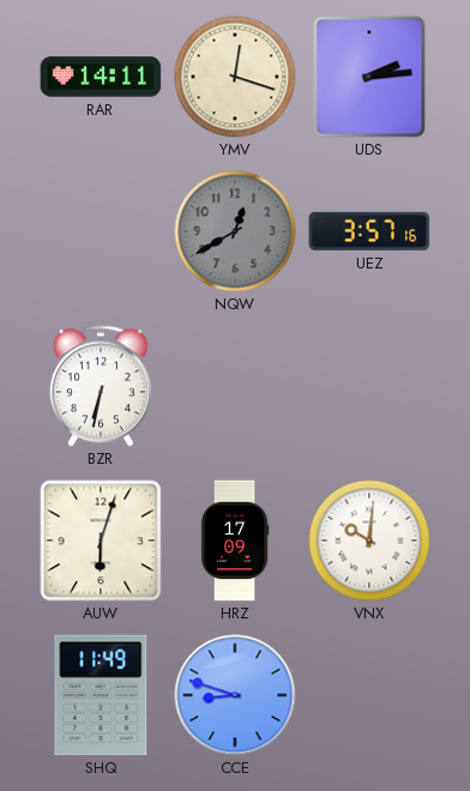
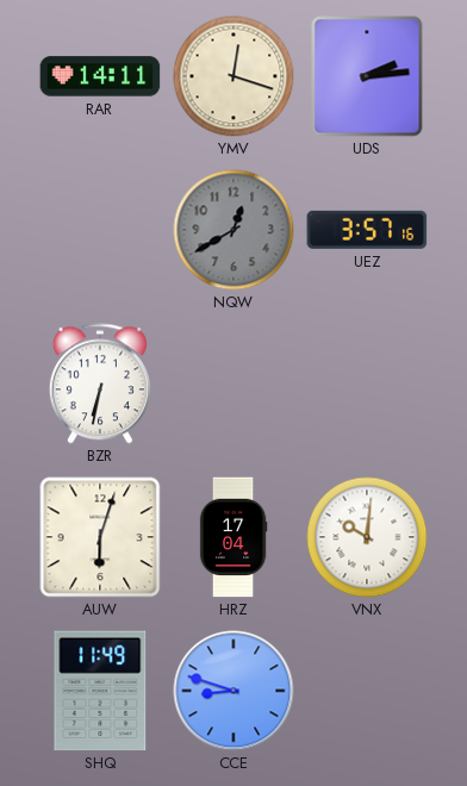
HRZ: 17:09 -> 17:04 (233, 537)
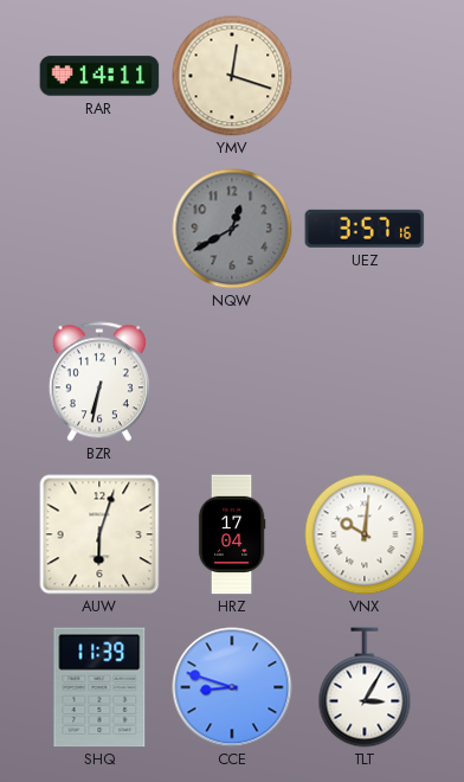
UDS: 2:14 -> none (367, 76)
SHQ: 11:49 -> 11:39 (99, 687)
TLT: none -> 3:05 (365, 687)
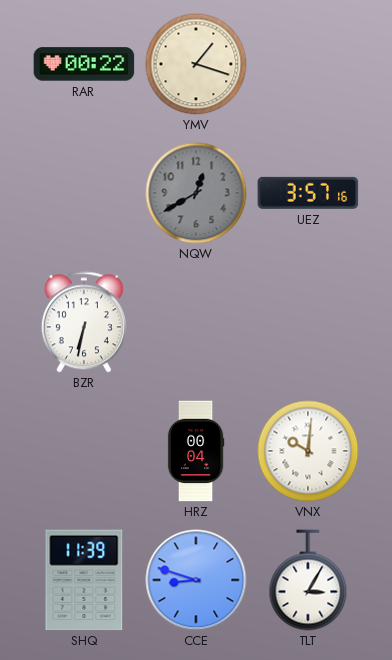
RAR: 14:11 -> 00:22 (84, 64)
YMV: 12:18 -> 1:18 (196, 64)
AUW: 6:03 -> none (99, 534)
HRZ: 17:04 -> 00:04 (196, 451)
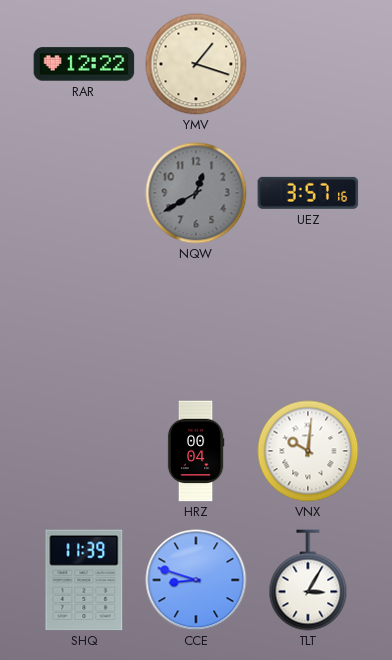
RAR: 00:22 -> 12:22 (84, 64)
BZR: 6:32 -> none (84, 322)
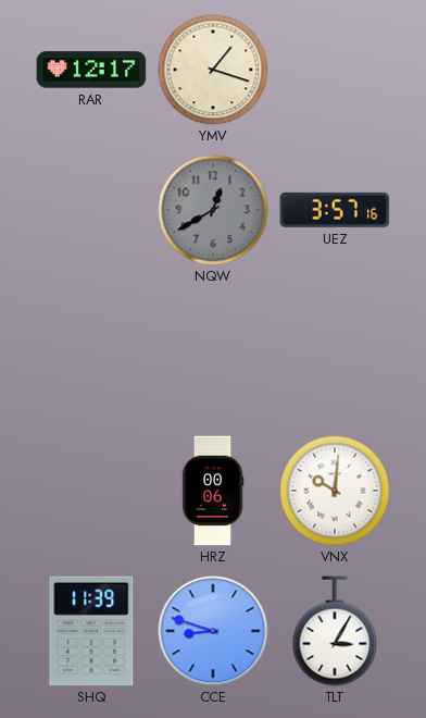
RAR: 12:22 -> 12:17 (91, 70)
HRZ: 00:04 -> 00:06 (213, 491)
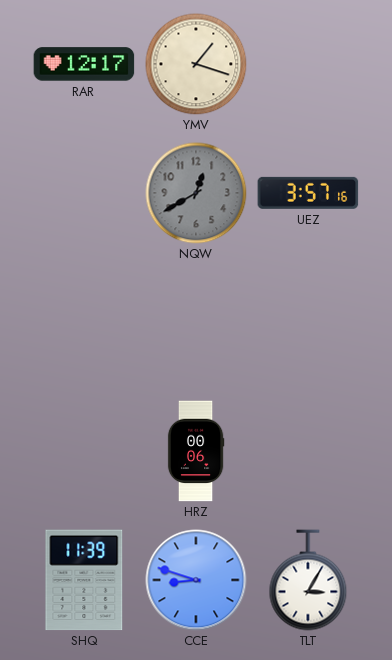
VNX: 10:01 -> none (335, 491)
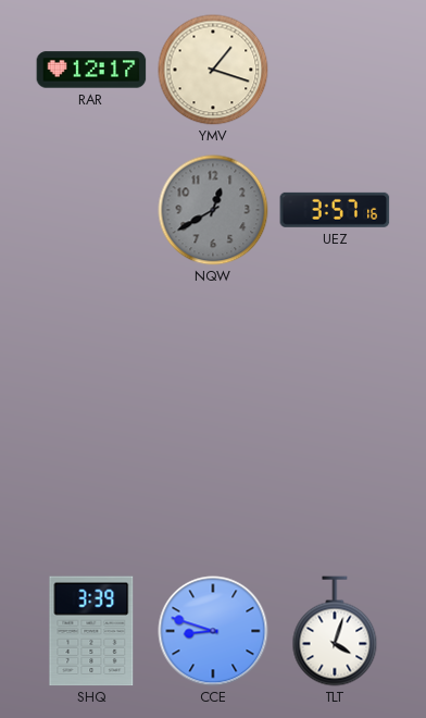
HRZ: 00:06 -> none (196, 451)
SHQ: 11:39 -> 3:39 (91, 631)
TLT: 3:05 -> 4:03 (335, 631)
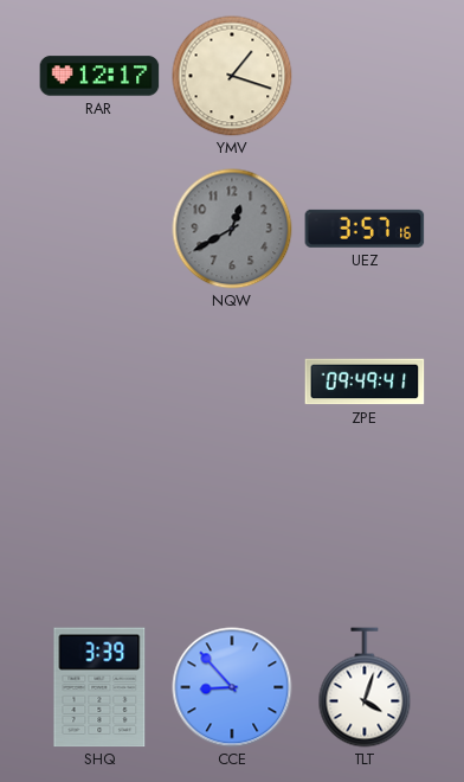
ZPE: none -> 09:49 (365, 382)
CCE: 8:48 -> 8:53 (232, 687)
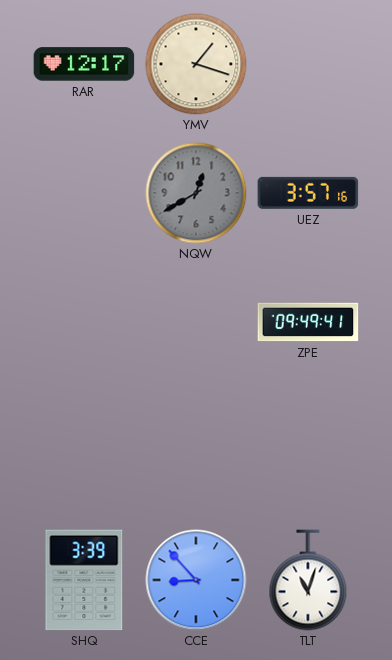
TLT: 4:03 -> 11:03 (308, 580)
